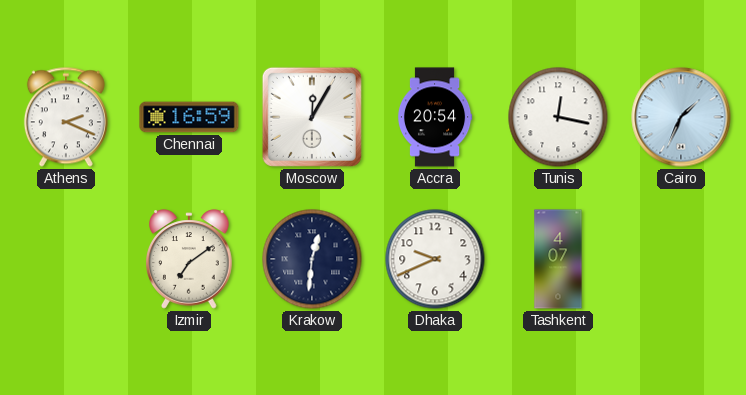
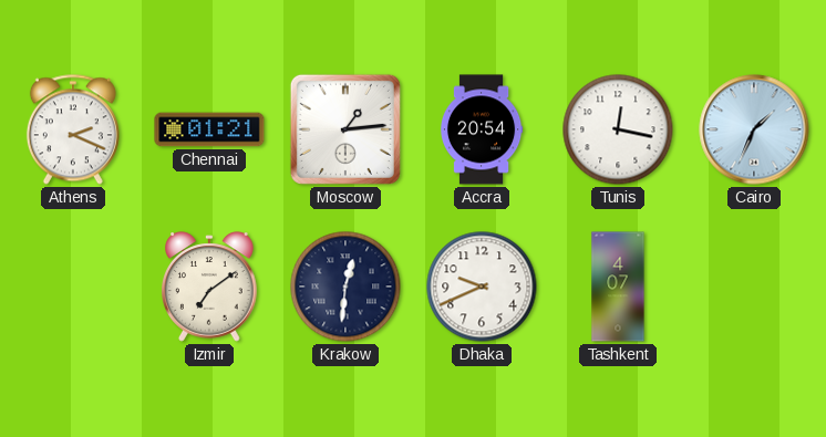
Chennai: 16:59 -> 01:21 (209, 129)
Moscow: 12:05 -> 1:14 (345, 129)
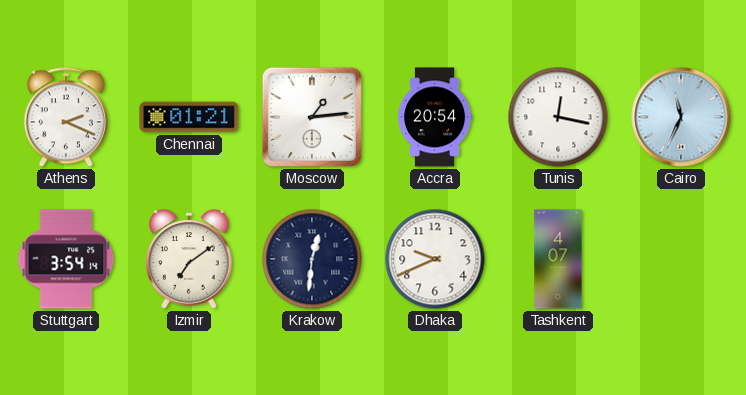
Cairo: 1:34 -> 11:34 (681, 117)
Stuttgart: none -> 3:54 (66, 259)
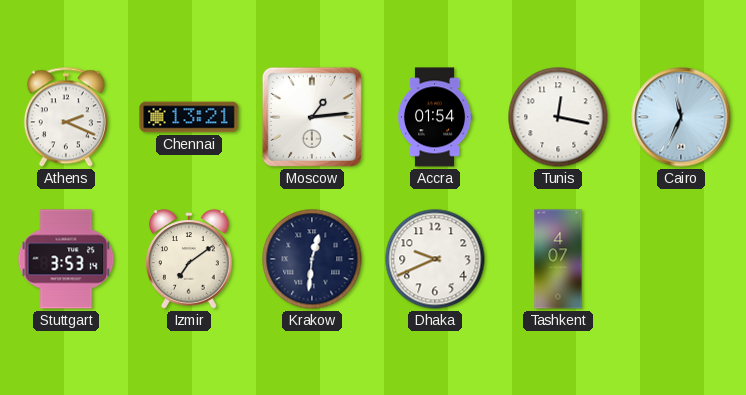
Chennai: 01:21 -> 13:21 (189, 117)
Accra: 20:54 -> 01:54 (435, 117)
Stuttgart: 3:54 -> 3:53 (66, 259)
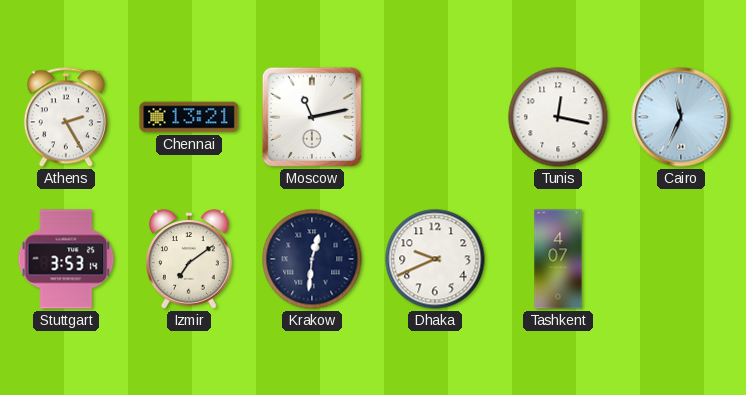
Athens: 2:19 -> 2:25 (66, 117)
Moscow: 1:14 -> 11:13 (312, 117)
Accra: 01:54 -> none (435, 117)
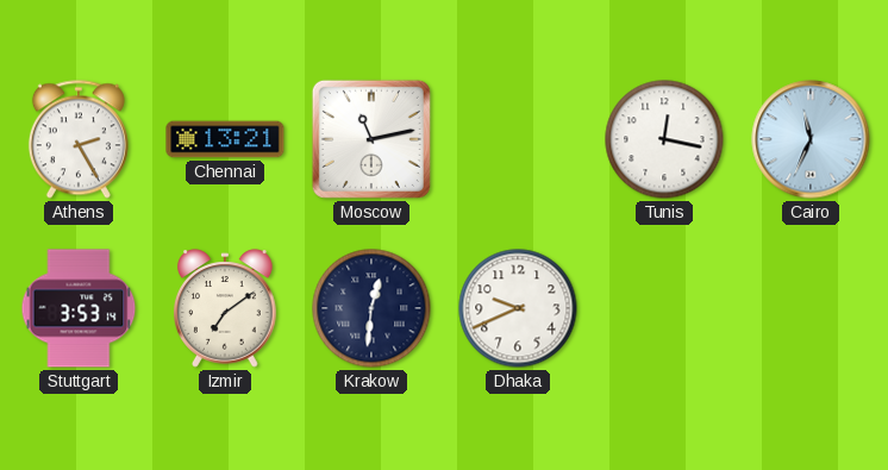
Tashkent: 4:07 -> none (558, 259)
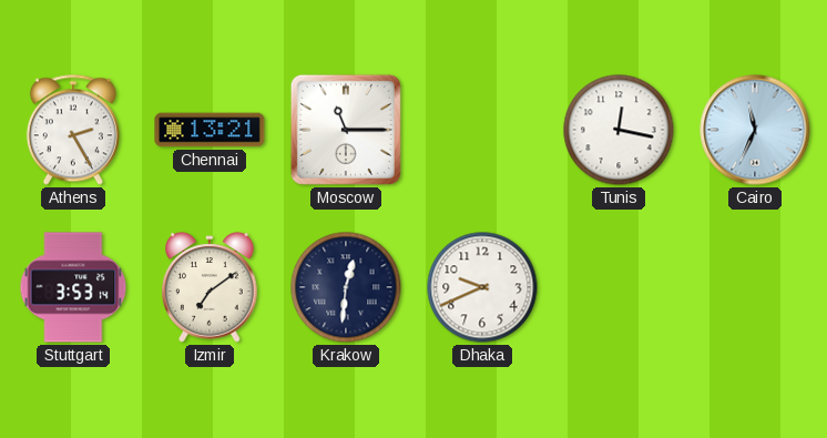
Moscow: 11:13 -> 11:15 (346, 130)
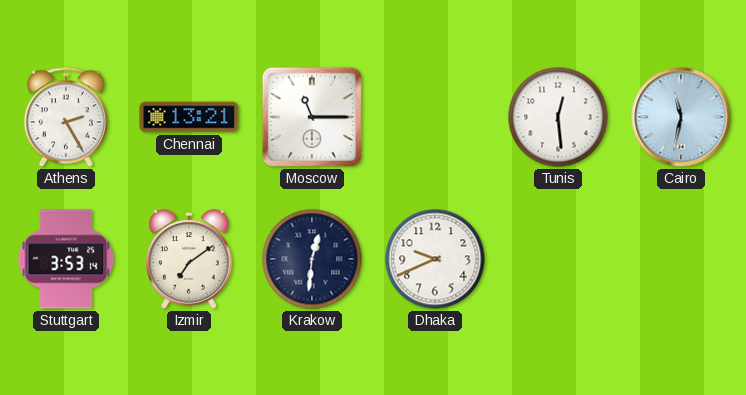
Tunis: 12:17 -> 12:29 (558, 117)
Cairo: 11:34 -> 11:32 (681, 117)
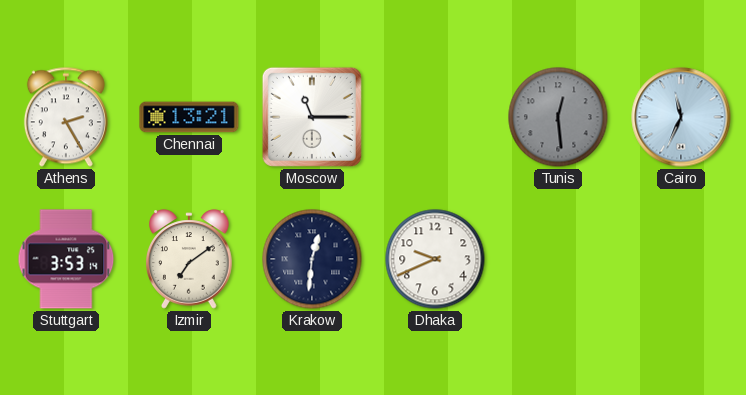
Tunis dial: white -> grey (558, 117)
Cairo: 11:32 -> 11:34 (681, 117)
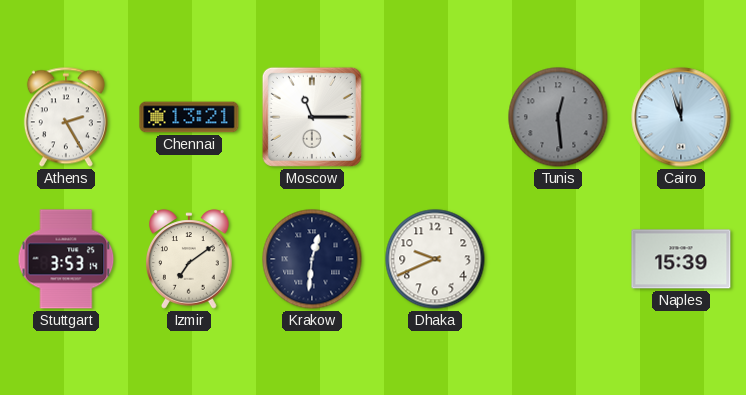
Cairo: 11:34 -> 11:57 (681, 117)
Naples: none -> 15:39 (681, 259)
